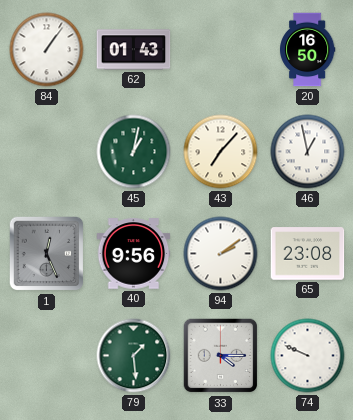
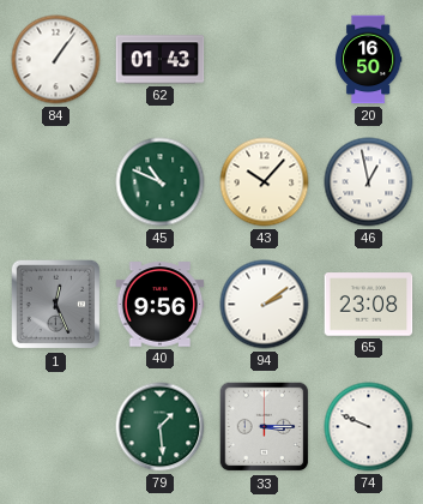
45: 1:02 -> 10:49 (161, 182)
43: 7:07 -> 10:07 (265, 182)
33: 4:15 -> 3:15 (265, 427)
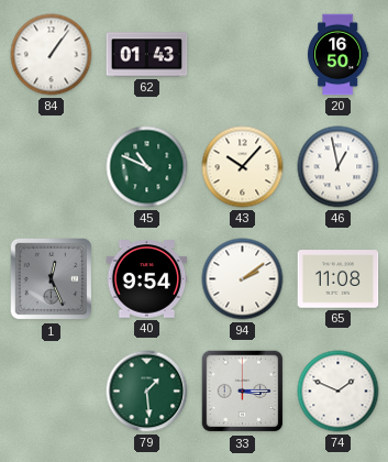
40: 9:56 -> 9:54 (147, 279)
65: 23:08 -> 11:08 (339, 279)
74: 9:49 -> 1:49 (339, 392)
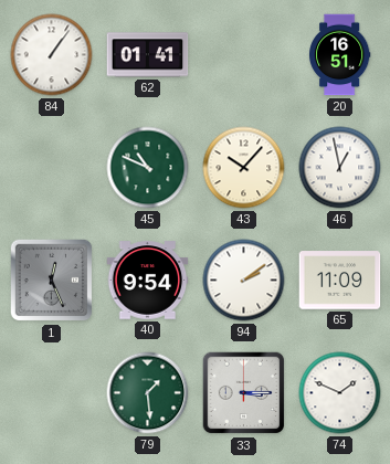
62: 01:43 -> 01:41 (148, 55)
20: 16:50 -> 16:51 (340, 55)
65: 11:08 -> 11:09 (340, 281)
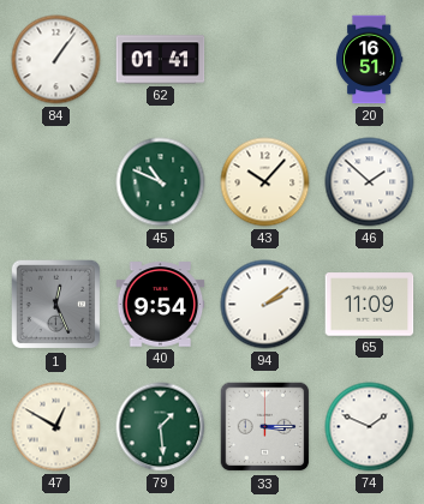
46: 12:58 -> 1:52 (370, 182)
47: none -> 12:50 (56, 427)
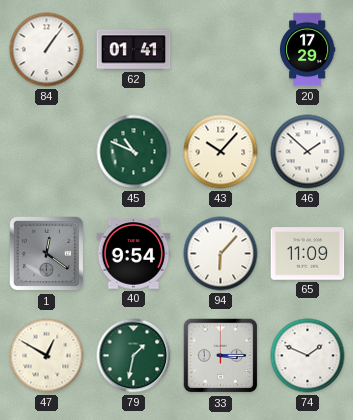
20: 16:51 -> 17:29 (308, 50)
1: 12:26 -> 12:21 (47, 254)
94: 2:09 -> 6:07 (221, 254)
79: 1:29 -> 1:32 (134, 356)
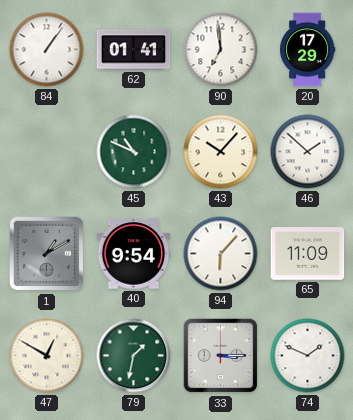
90: none -> 6:59 (221, 50)
1: 12:21 -> 1:10 (47, 254)
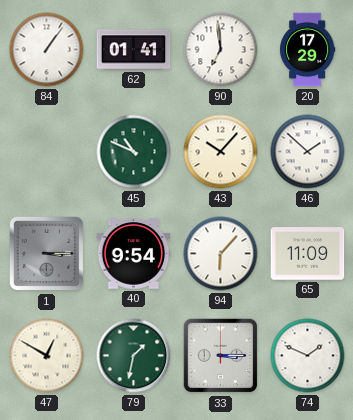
1: 1:10 -> 3:15 (47, 254)
